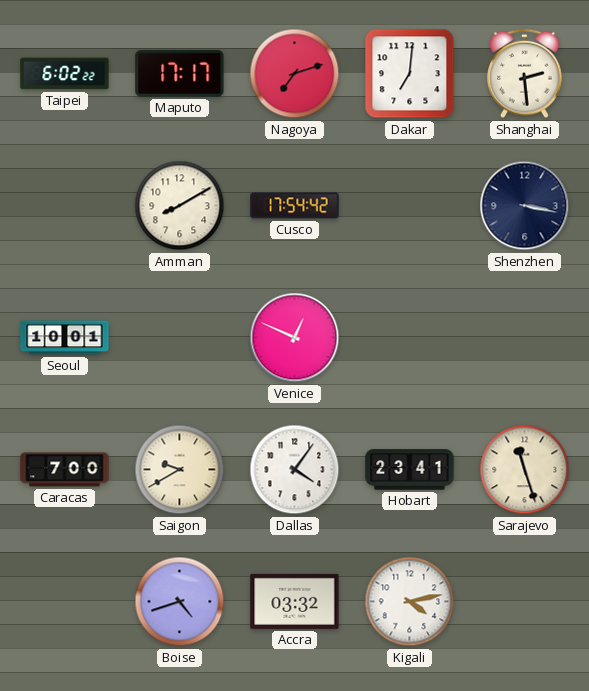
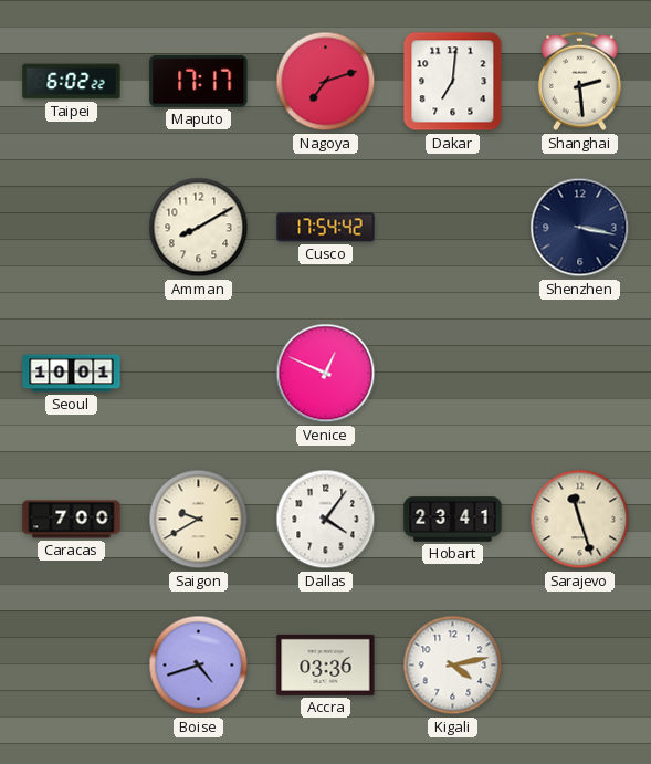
Accra: 03:32 -> 03:36 (326, 664)
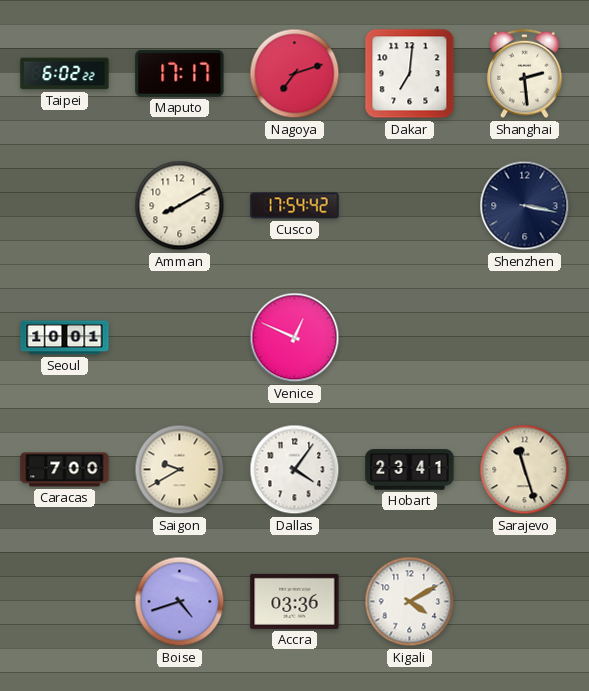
Kigali: 4:13 -> 4:10 (410, 602)
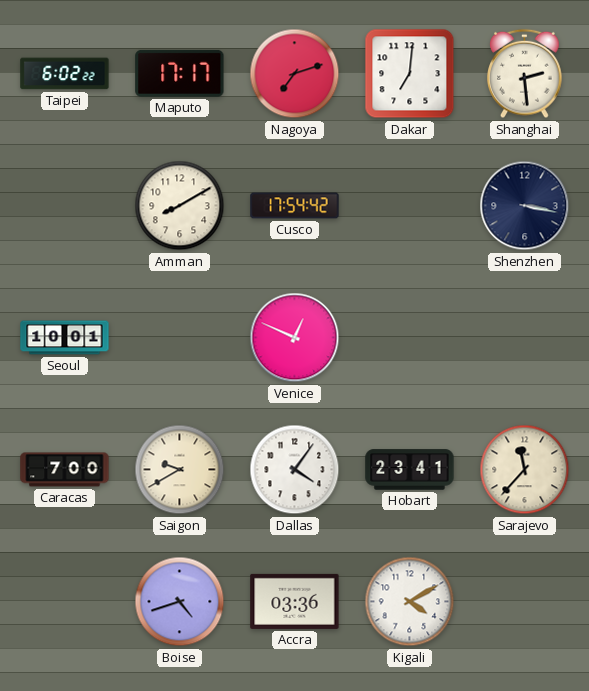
Sarajevo: 11:27 -> 11:37 (525, 470)
